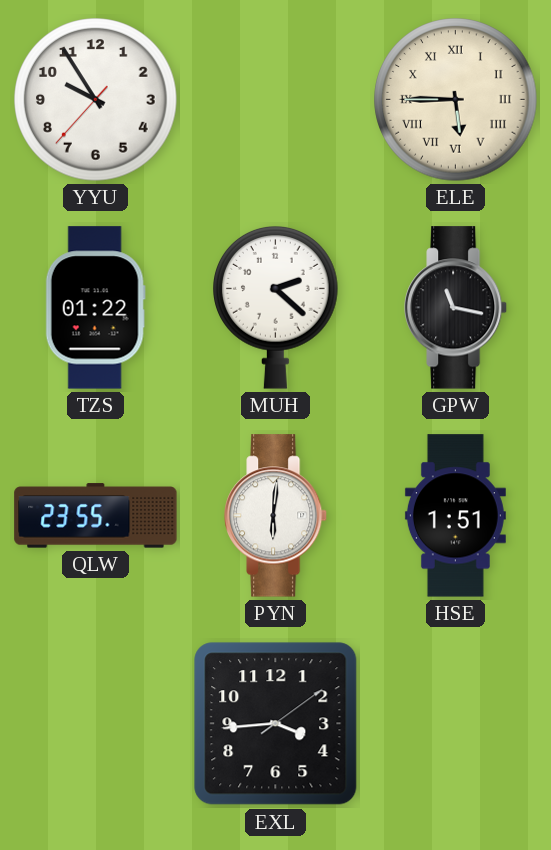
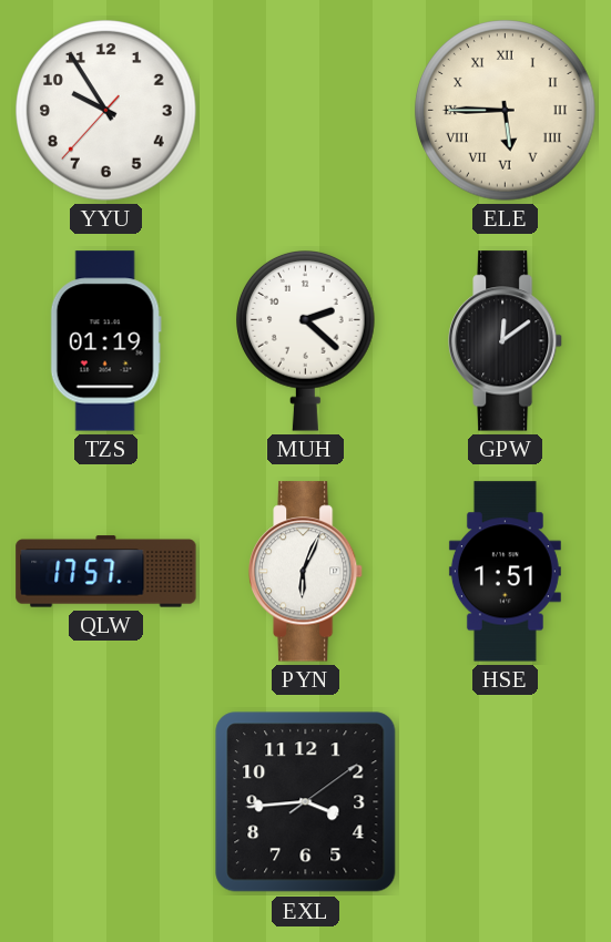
TZS: 01:22 -> 01:19 (105, 341)
GPW: 11:17 -> 12:09 (507, 341)
QLW: 23:55 -> 17:57 (106, 572)
PYN: 6:01 -> 6:04 (307, 572)
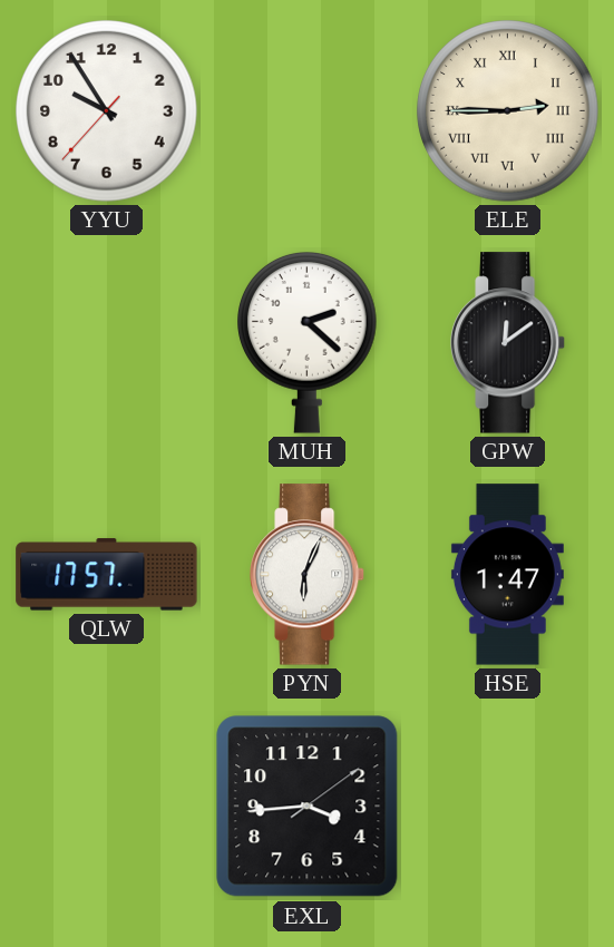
ELE: 5:45 -> 2:45 (508, 111)
TZS: 01:19 -> none (105, 341)
HSE: 1:51 -> 1:47 (507, 575)
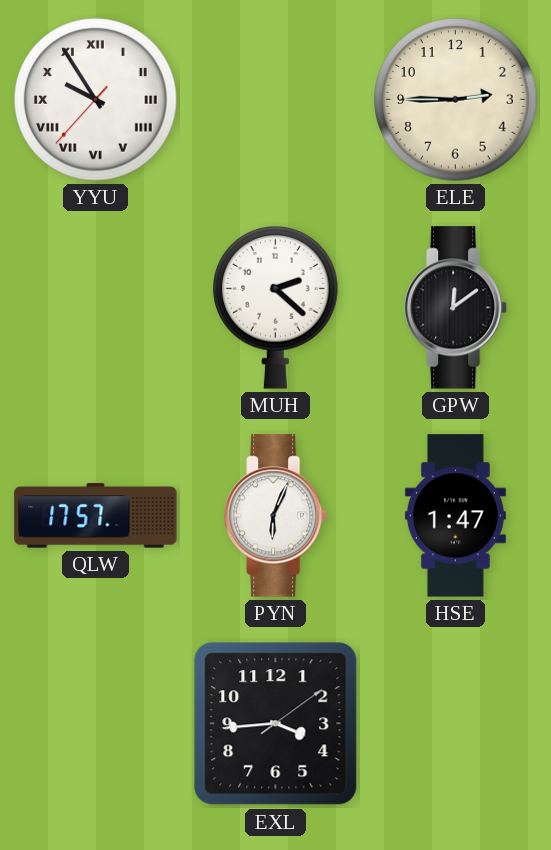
YYU numerals: Arabic -> Roman (96, 100)
ELE numerals: Roman -> Arabic (456, 100)
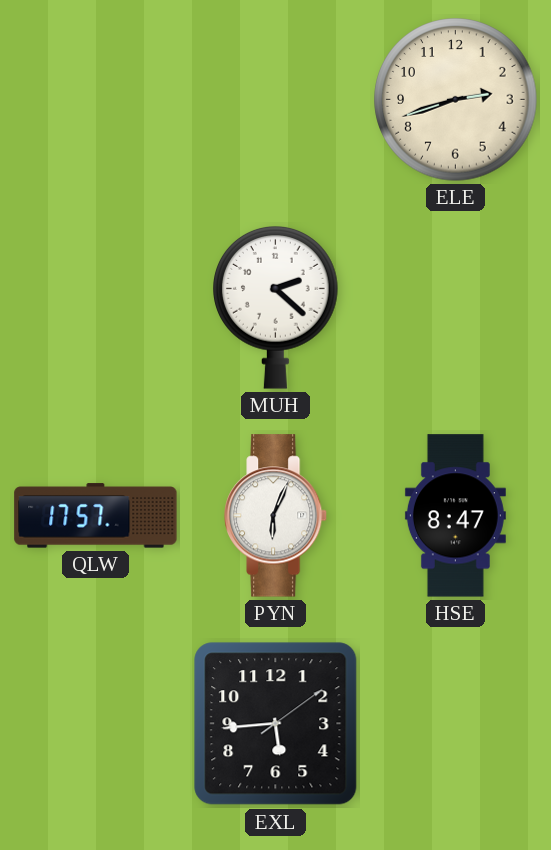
YYU: 9:54 -> none (96, 100)
ELE: 2:45 -> 2:42 (456, 100)
GPW: 12:09 -> none (457, 308)
HSE: 1:47 -> 8:47 (455, 516)
EXL: 3:44 -> 5:44 (276, 724)
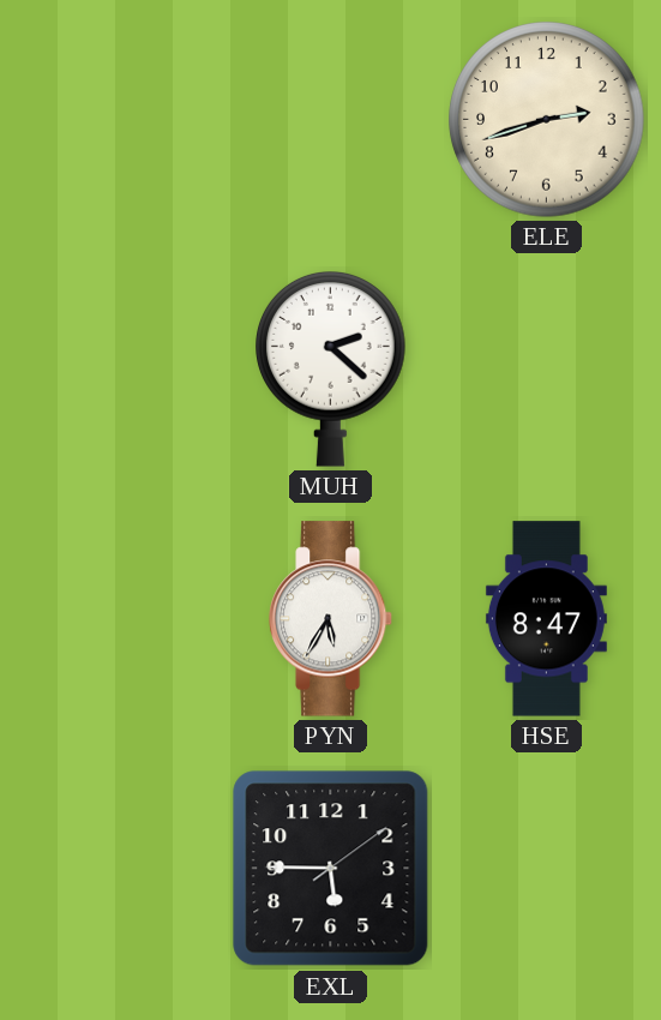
QLW: 17:57 -> none (96, 516)
PYN: 6:04 -> 5:35 (332, 619)
EXL: 5:44 -> 5:45 (331, 869)
